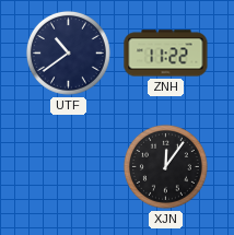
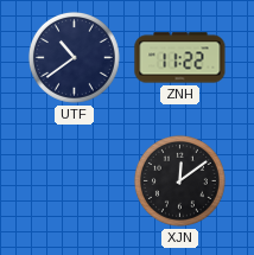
XJN: 12:06 -> 12:09 (179, 180)
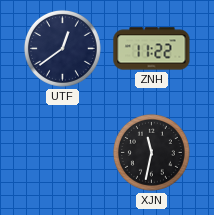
UTF: 10:39 -> 12:39 (62, 48)
XJN: 12:09 -> 11:32 (151, 152)
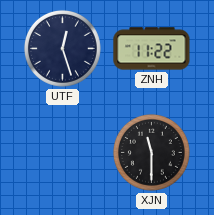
UTF: 12:39 -> 12:27 (62, 48)
XJN: 11:32 -> 11:30 (151, 152)
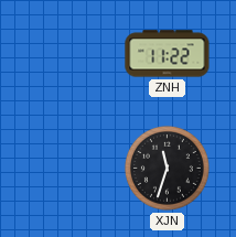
UTF: 12:27 -> none (62, 48)
XJN: 11:30 -> 11:33 (167, 168)
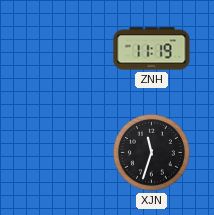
ZNH: 11:22 -> 11:19 (152, 49)
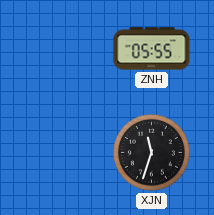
ZNH: 11:19 -> 05:55 (152, 49)
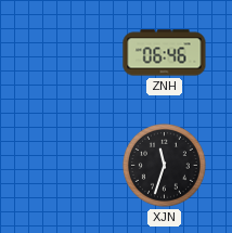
ZNH: 05:55 -> 06:46 (165, 53)
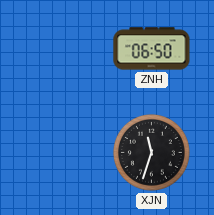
ZNH: 06:46 -> 06:50 (152, 49)
